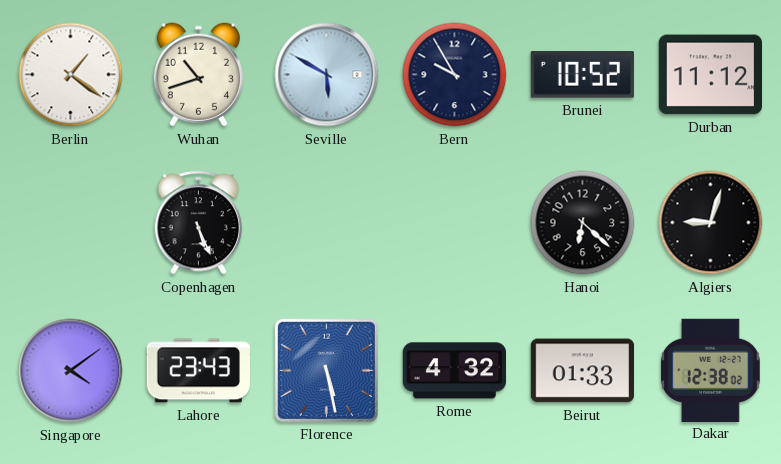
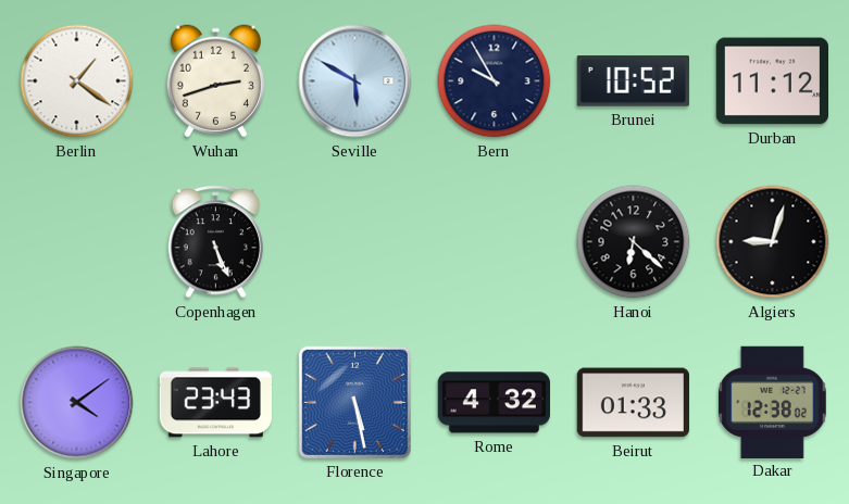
Wuhan: 10:42 -> 2:42 (215, 81)
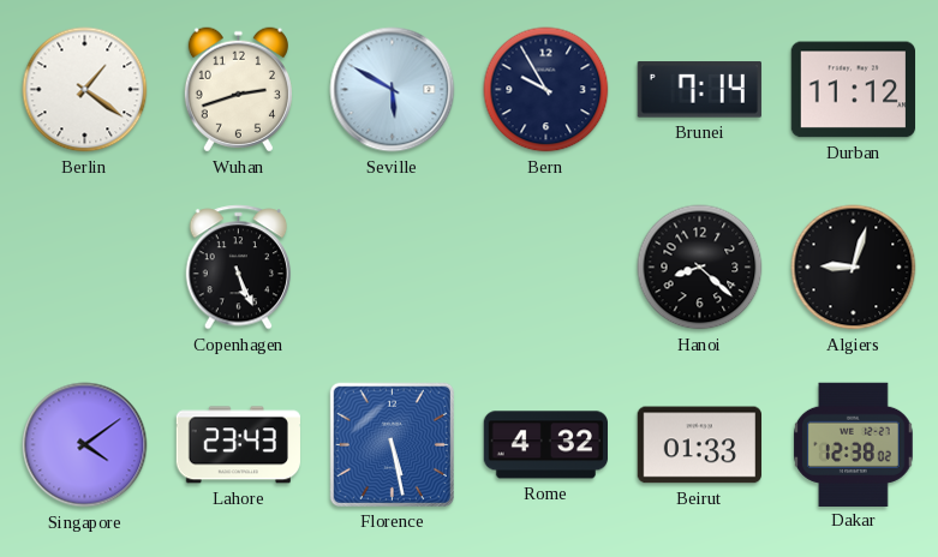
Brunei: 10:52 -> 7:14 (699, 90)
Hanoi: 6:22 -> 8:22 (700, 268)
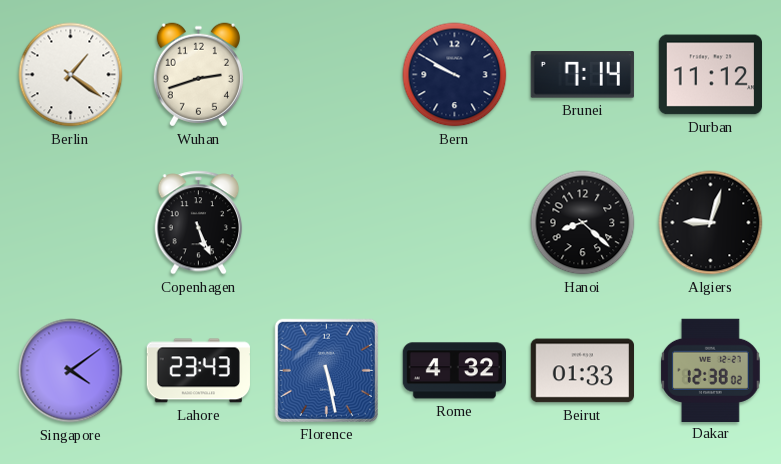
Seville: 5:50 -> none (393, 90)
Bern: 9:55 -> 9:50 (455, 75)
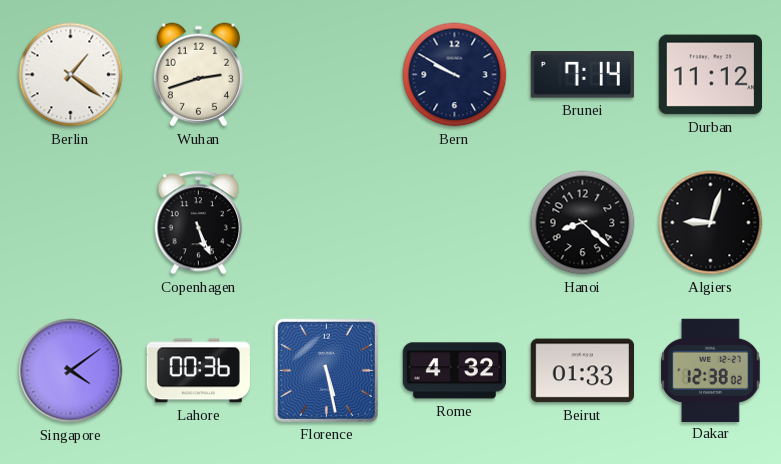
Lahore: 23:43 -> 00:36 (198, 371)
